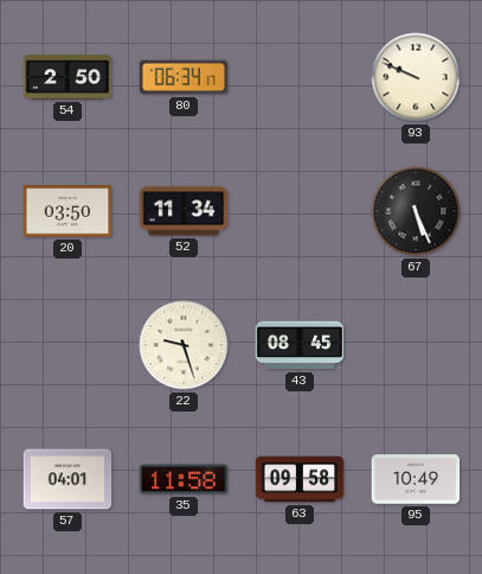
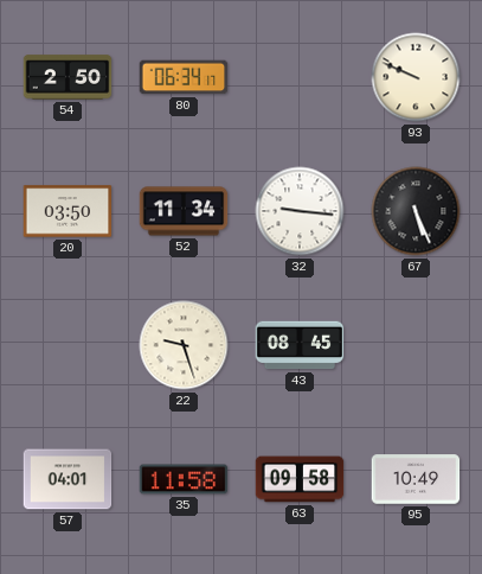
32: none -> 9:16 (300, 211)
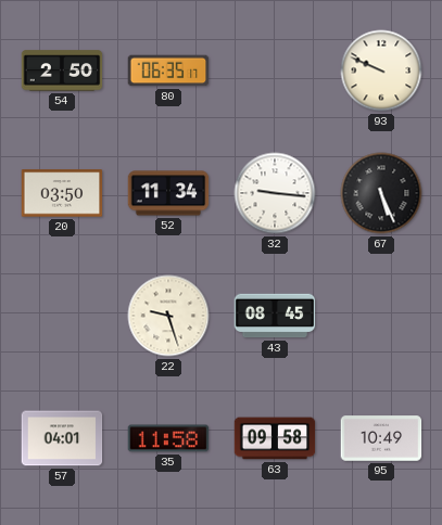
80: 06:34 -> 06:35 (168, 71)
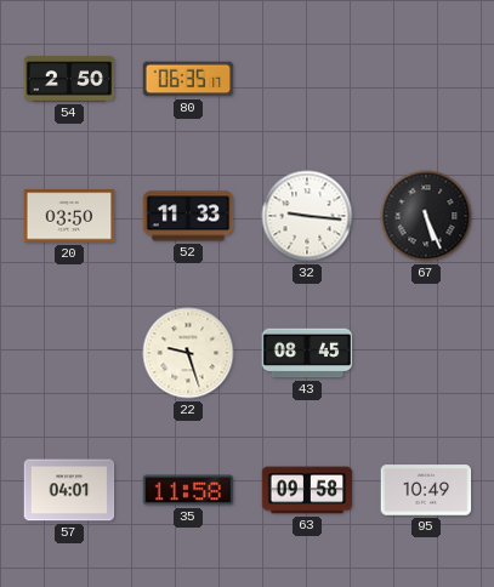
93: 9:49 -> none (381, 71)
52: 11:34 -> 11:33 (188, 216)
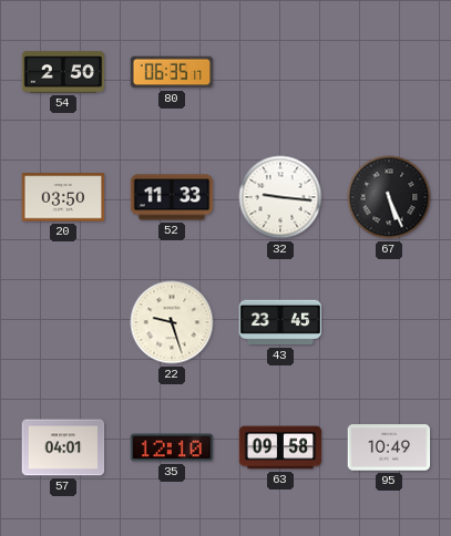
43: 08:45 -> 23:45 (280, 322)
35: 11:58 -> 12:10 (172, 447)
